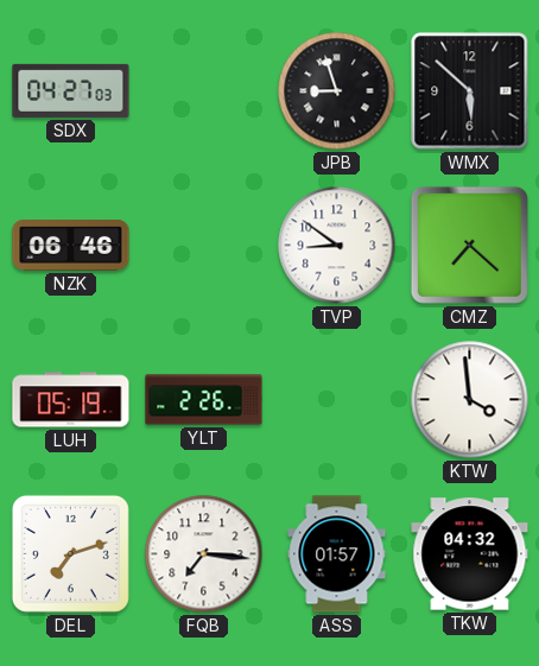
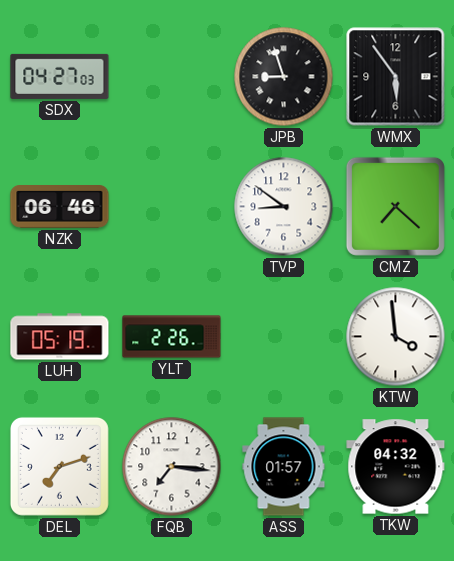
WMX: 5:52 -> 5:54 (396, 77)
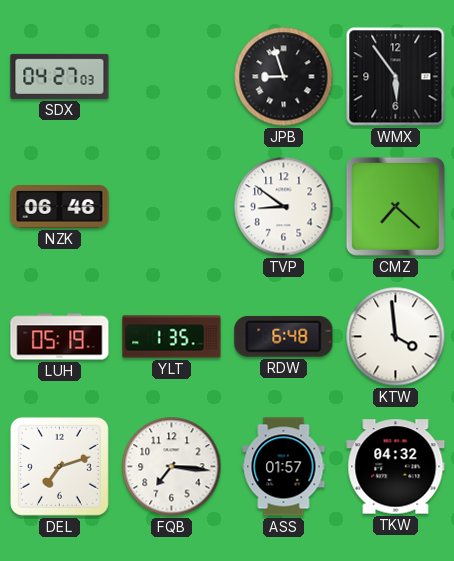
YLT: 2:26 -> 1:35 (172, 337)
RDW: none -> 6:48 (284, 336)
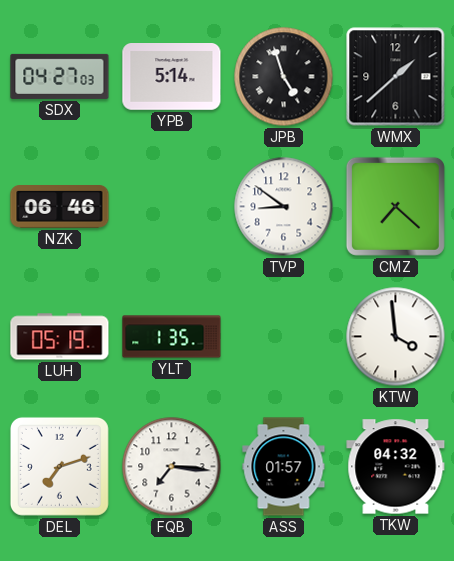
YPB: none -> 5:14 (172, 77)
JPB: 8:57 -> 4:57 (284, 77)
WMX: 5:54 -> 1:38 (396, 77)
RDW: 6:48 -> none (284, 336)
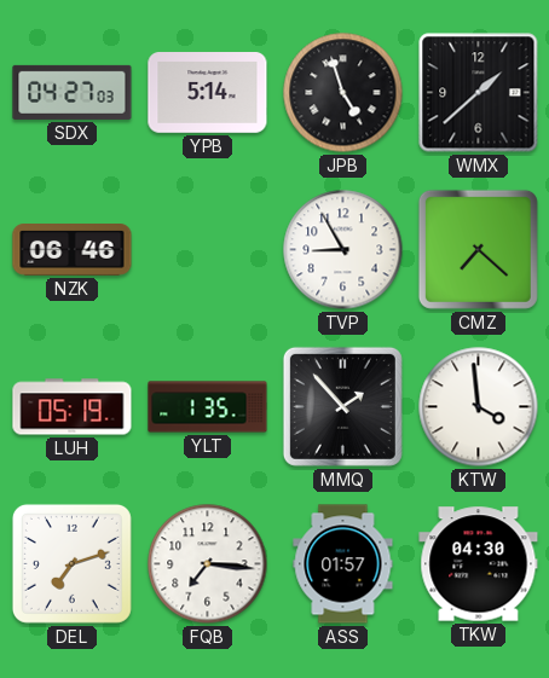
TVP: 8:51 -> 8:55 (343, 250)
MMQ: none -> 1:53 (342, 406)
TKW: 04:32 -> 04:30 (479, 564)
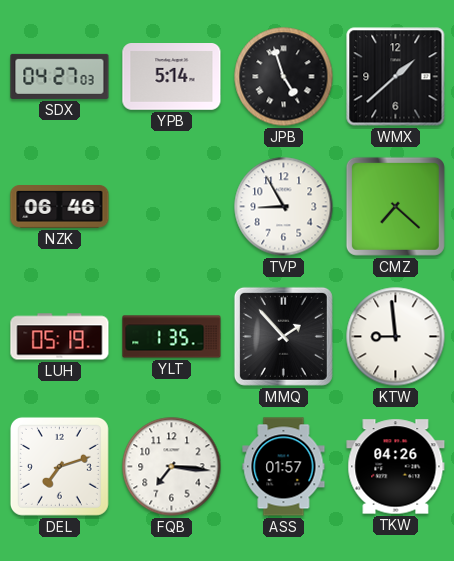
KTW: 3:59 -> 8:59 (396, 337)
TKW: 04:30 -> 04:26 (396, 467)
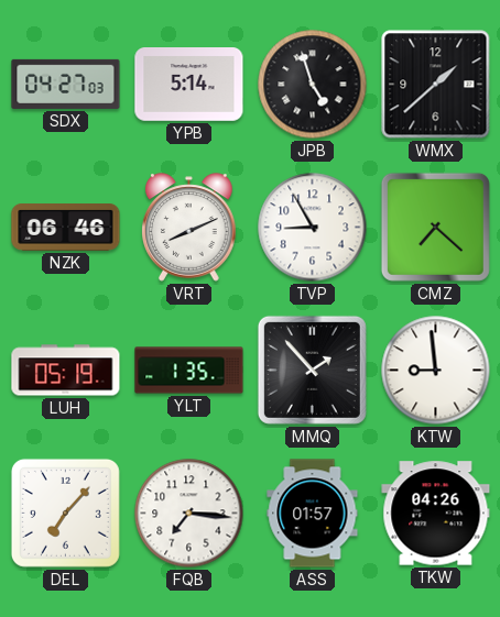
VRT: none -> 8:11 (189, 228)
DEL: 7:12 -> 7:07 (65, 513)
